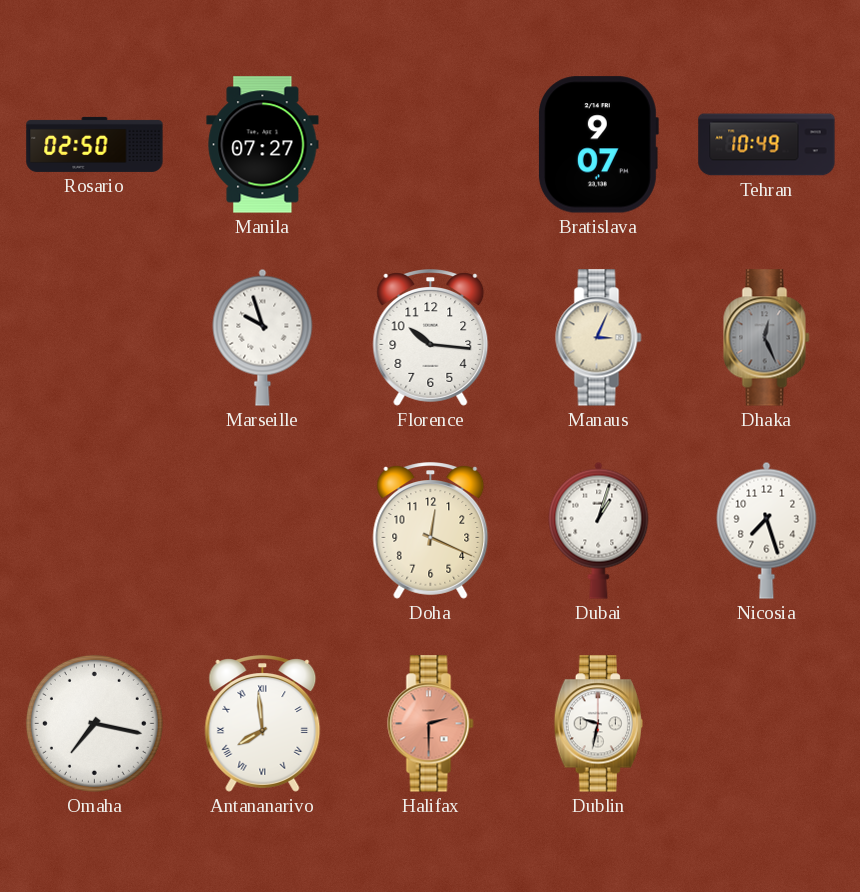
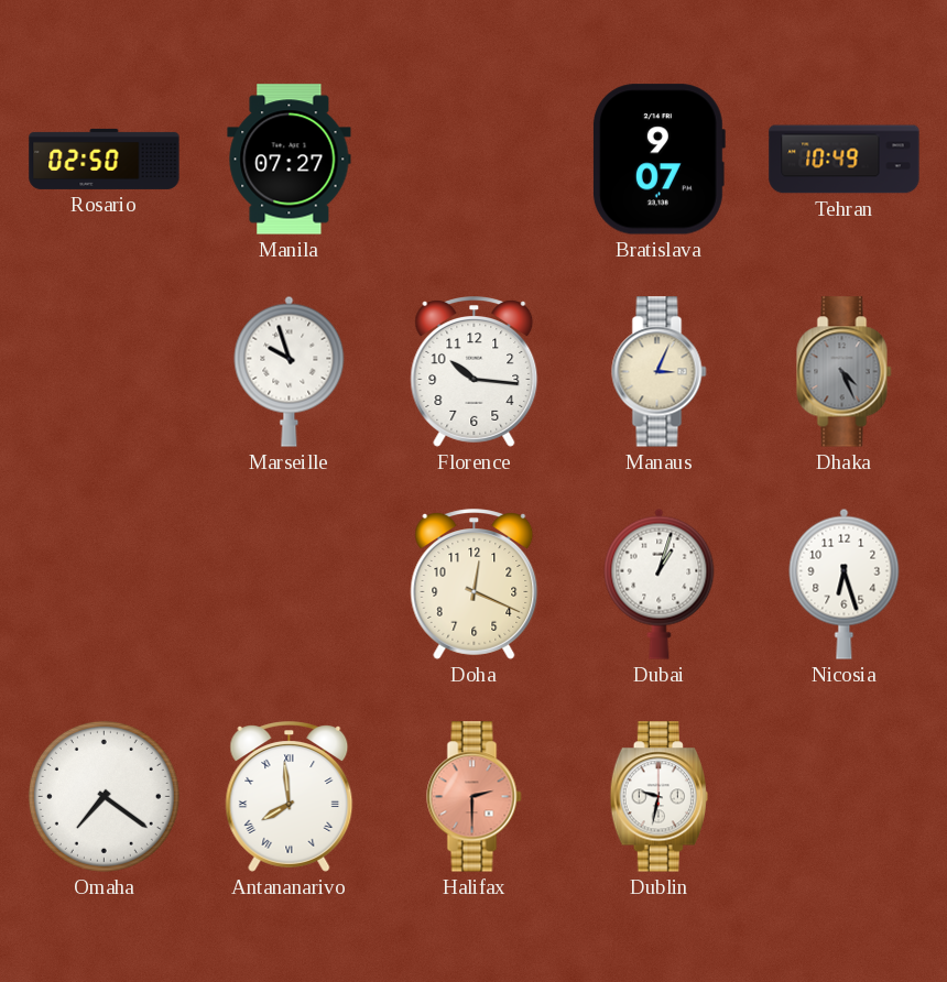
Dhaka: 12:26 -> 4:26 (845, 372)
Nicosia: 7:27 -> 6:27 (845, 583)
Omaha: 7:17 -> 7:21 (104, 796)
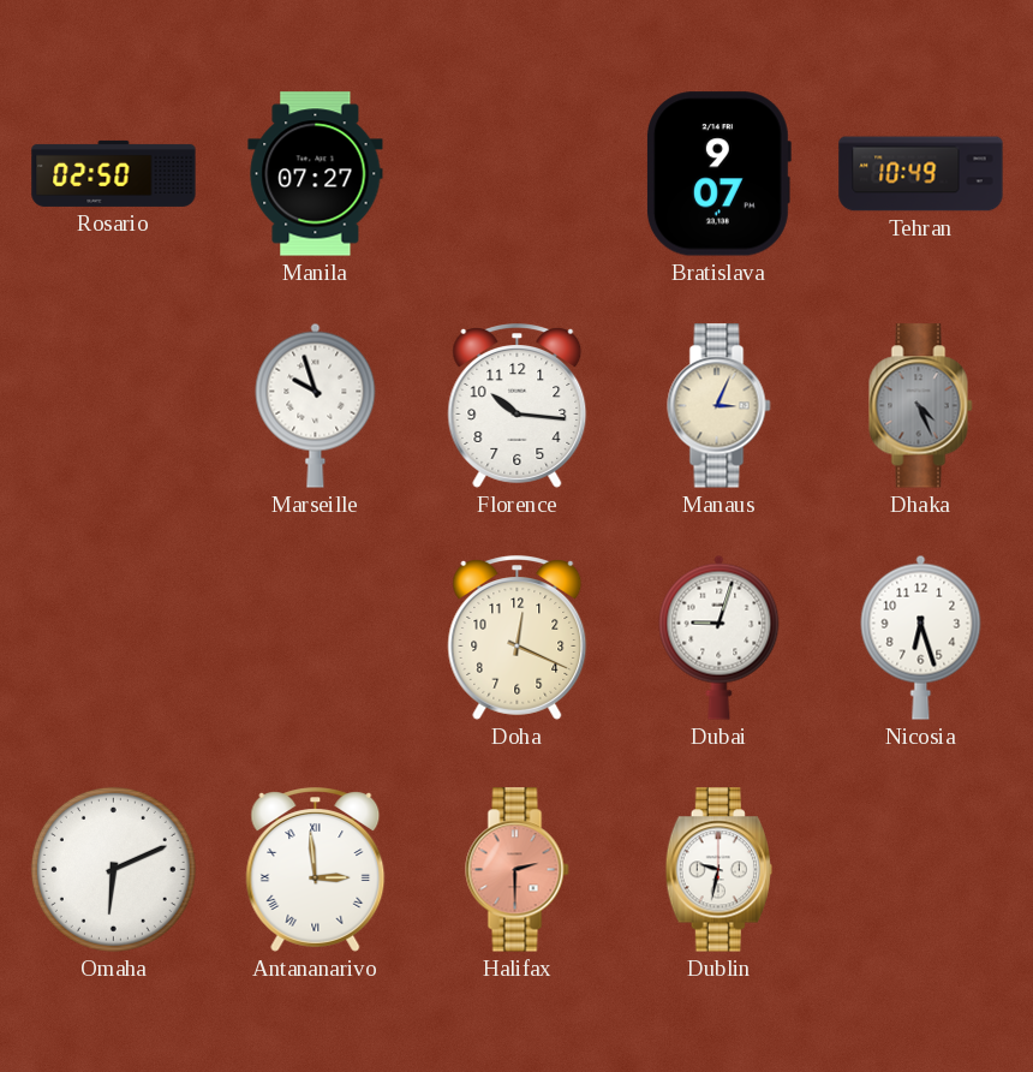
Dubai: 1:03 -> 9:03 (719, 637)
Omaha: 7:21 -> 6:11 (113, 869)
Antananarivo: 7:59 -> 2:59 (316, 870)
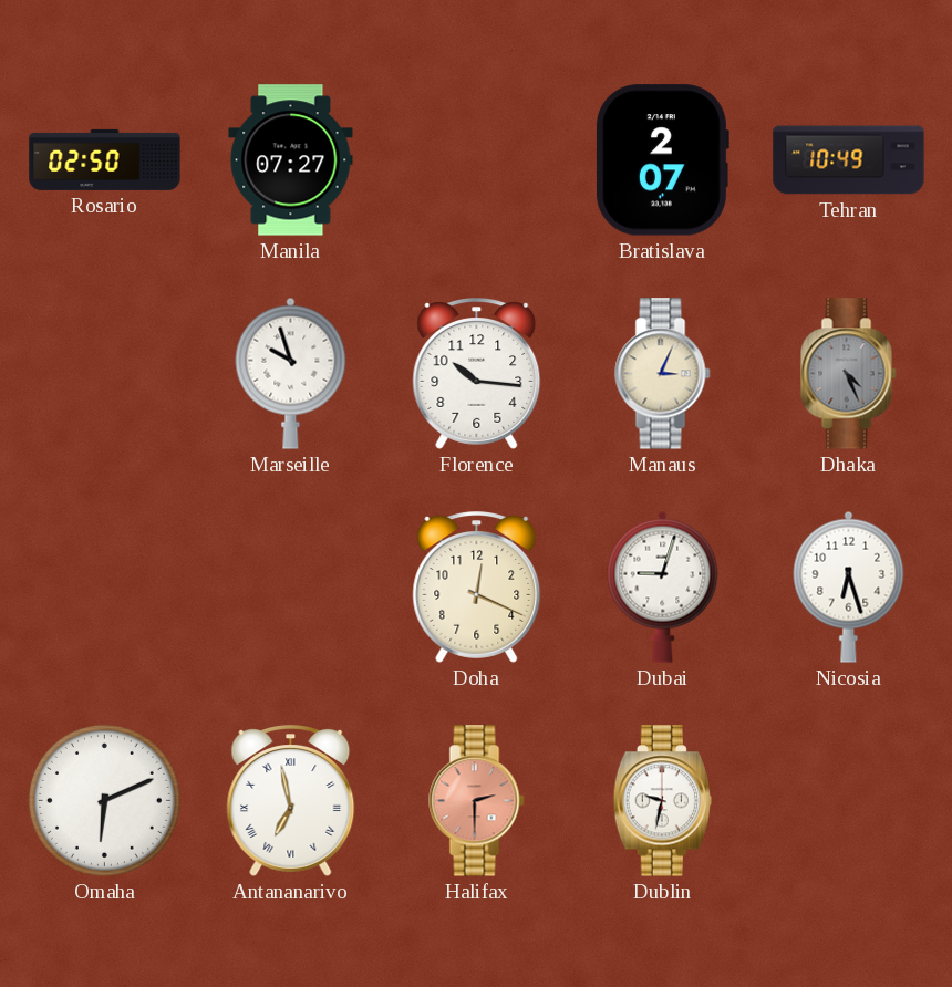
Bratislava: 9:07 -> 2:07 (662, 160)
Antananarivo: 2:59 -> 6:58 (291, 801)
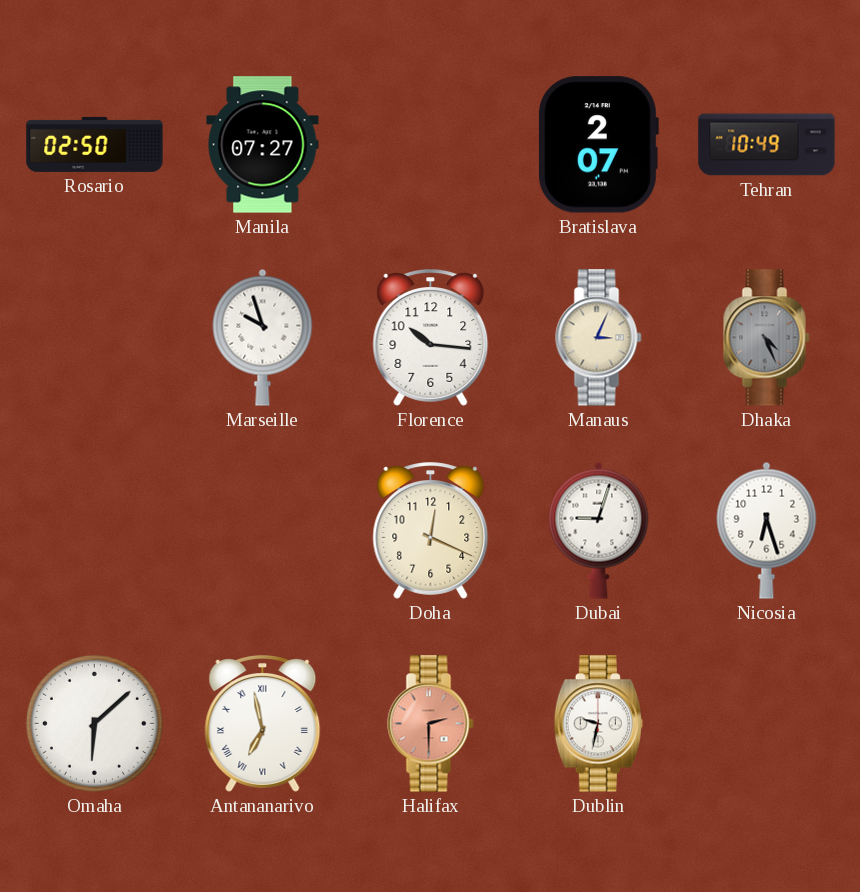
Omaha: 6:11 -> 6:08 (94, 723)
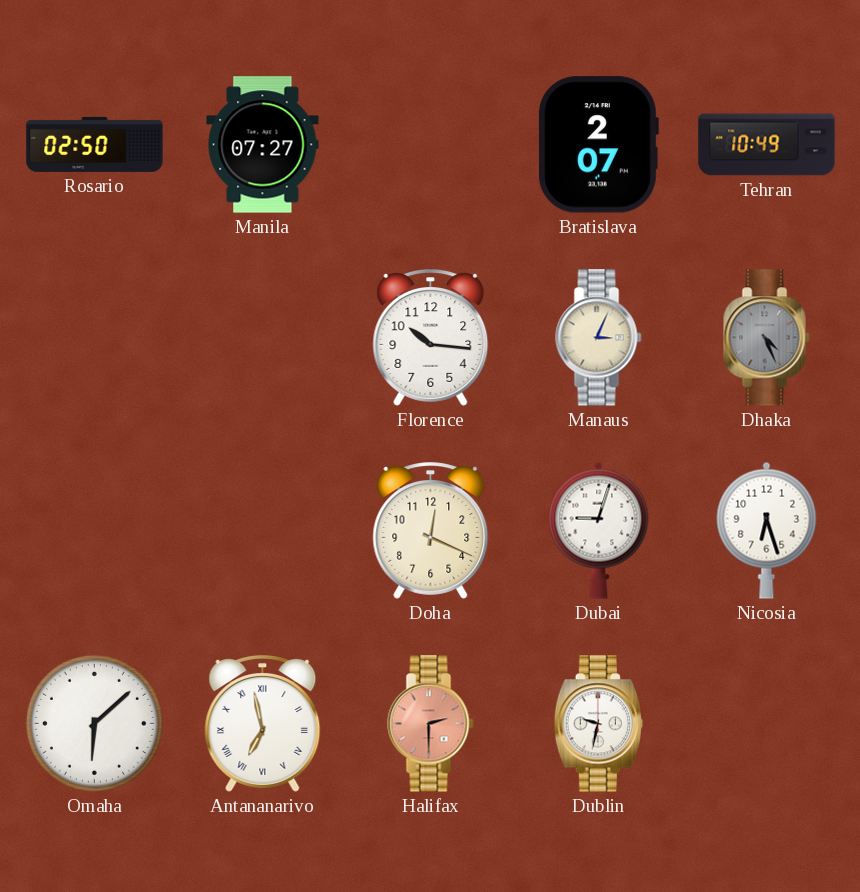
Marseille: 9:57 -> none (263, 337)
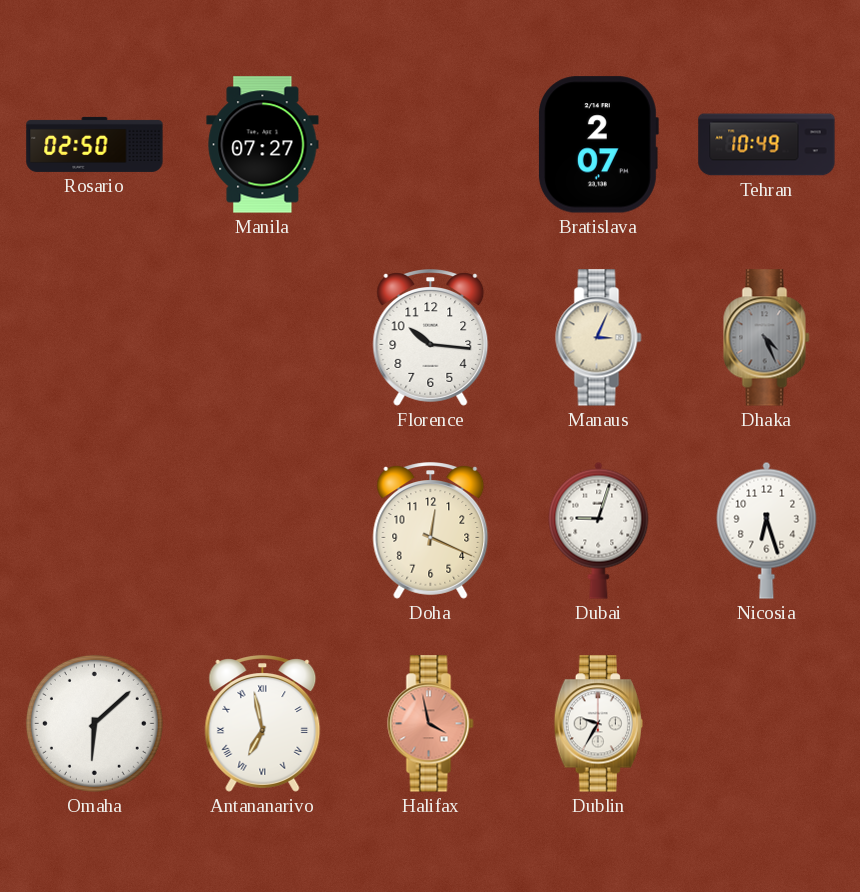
Halifax: 2:30 -> 3:58 (431, 724)
Dublin: 9:32 -> 9:35 (598, 724)
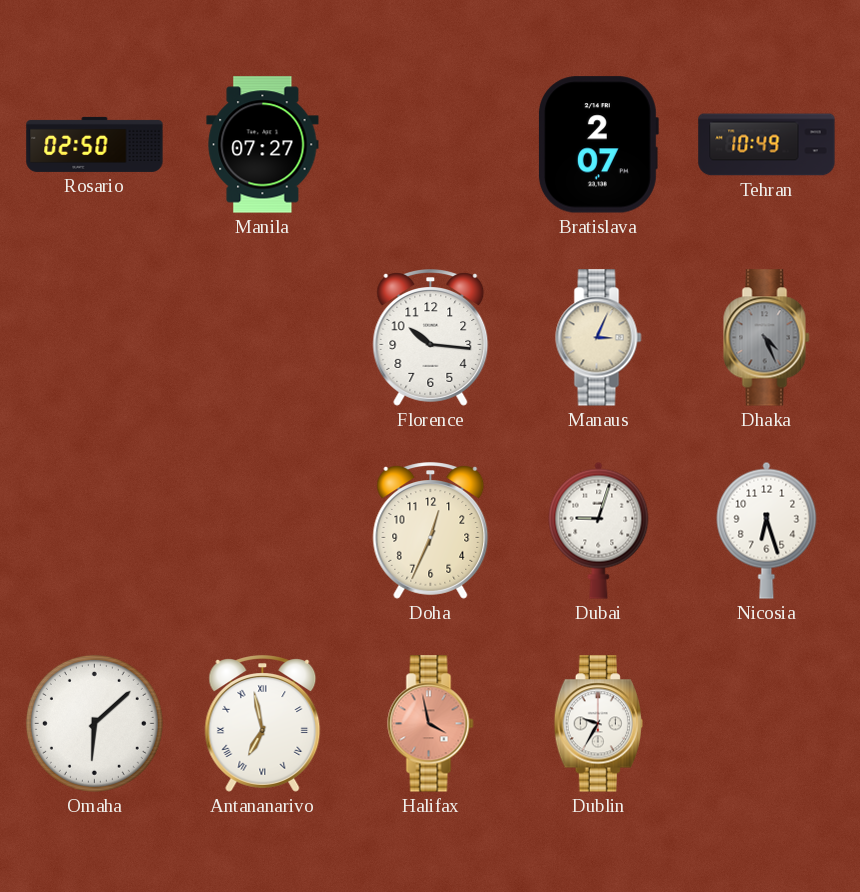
Doha: 12:19 -> 12:34 (431, 531)
